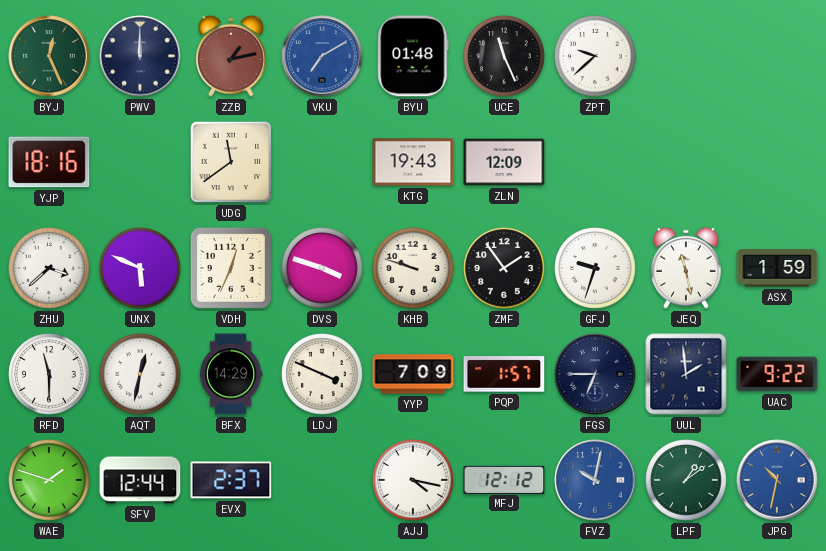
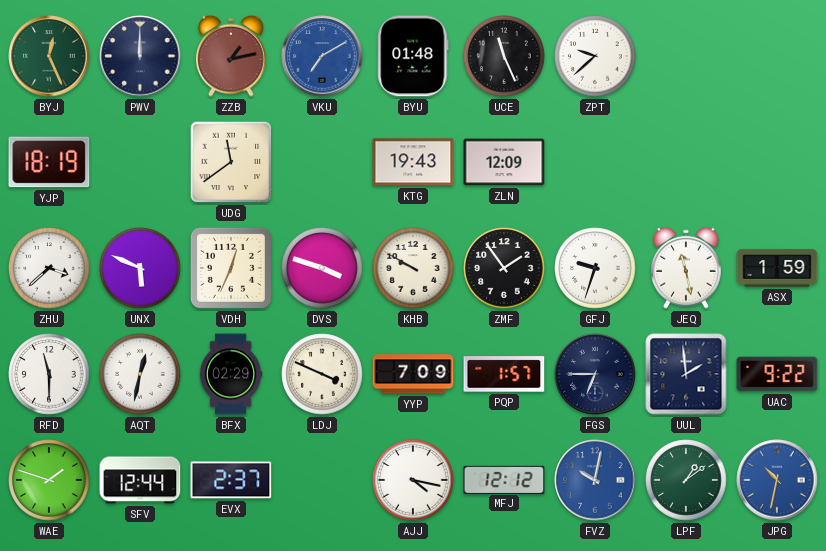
YJP: 18:16 -> 18:19 (49, 162)
KHB: 9:48 -> 9:50 (413, 268)
BFX: 14:29 -> 02:29 (231, 374)
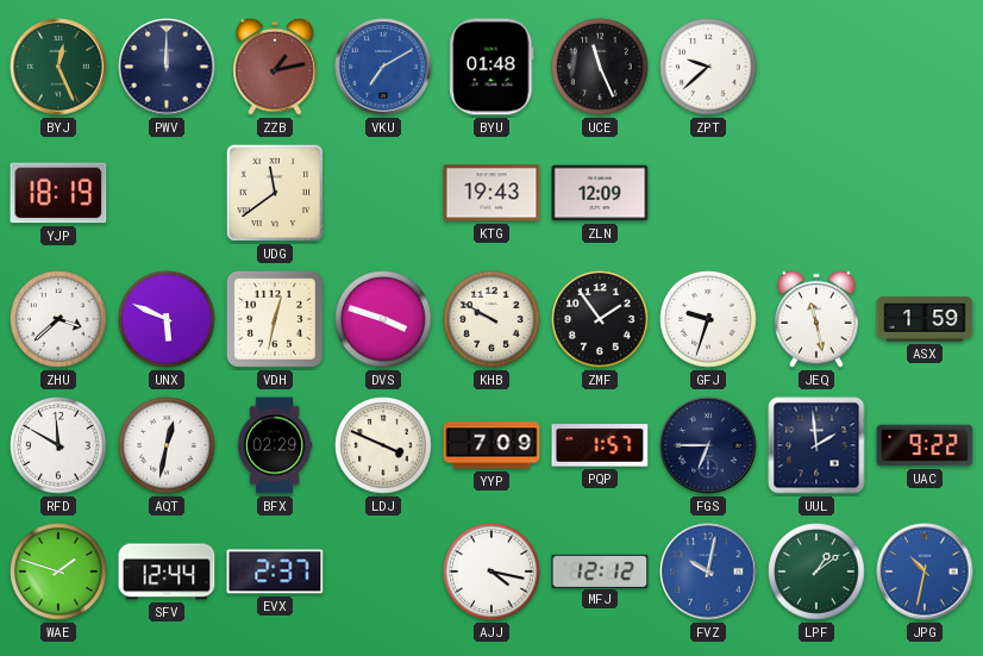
VDH: 12:34 -> 12:32 (275, 319)
RFD: 11:30 -> 11:50 (58, 445)
